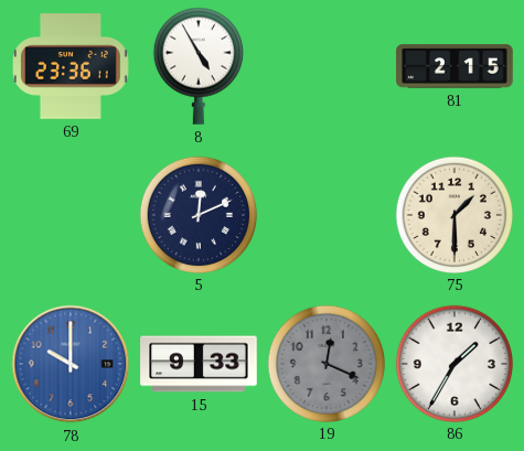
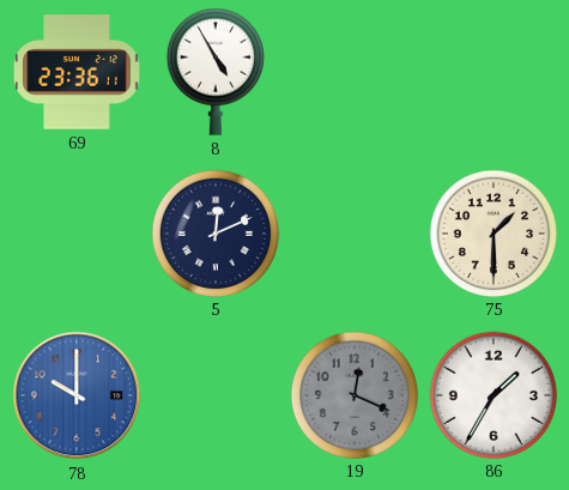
81: 2:15 -> none (455, 66)
15: 9:33 -> none (199, 364)
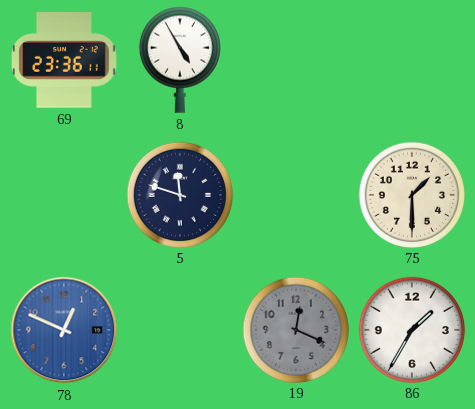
5: 12:11 -> 11:48 (179, 194)
78: 10:00 -> 12:49 (64, 330)
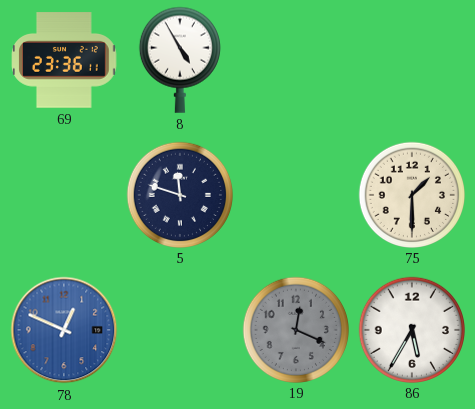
86: 1:35 -> 5:35 (411, 329)
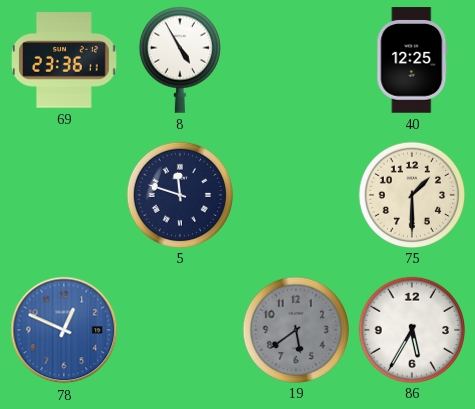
40: none -> 12:25 (412, 60)
19: 12:19 -> 5:39 (295, 329)
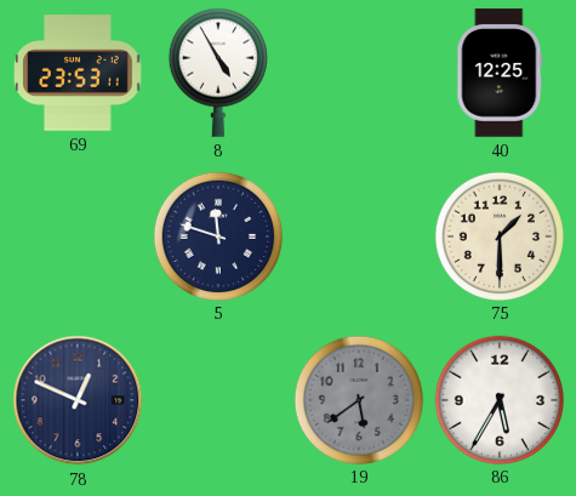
69: 23:36 -> 23:53 (78, 73)
78 dial: blue -> navy (78, 400)
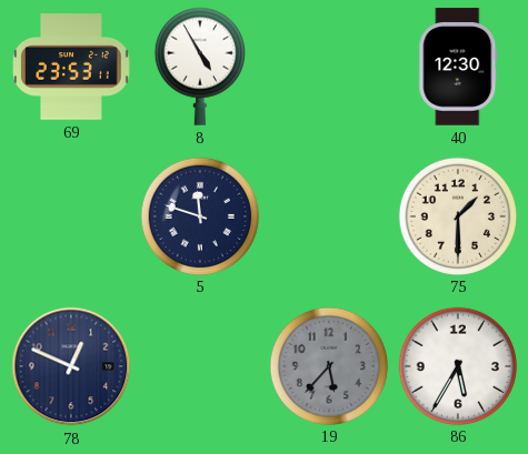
40: 12:25 -> 12:30 (458, 67)
19: 5:39 -> 5:37 (328, 365)
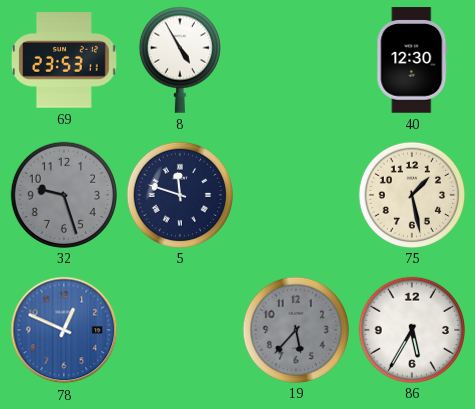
32: none -> 9:27 (63, 194)
75: 1:30 -> 1:28 (411, 194)
78 dial: navy -> blue (64, 330)
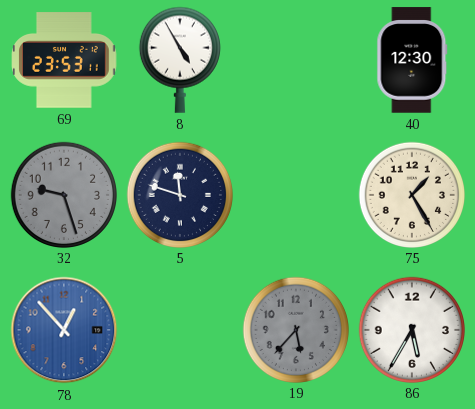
75: 1:28 -> 1:25 (411, 194)
78: 12:49 -> 12:53 (64, 330)
